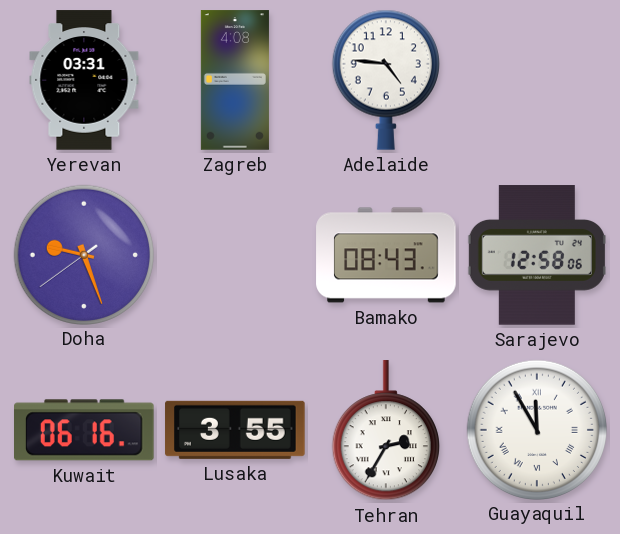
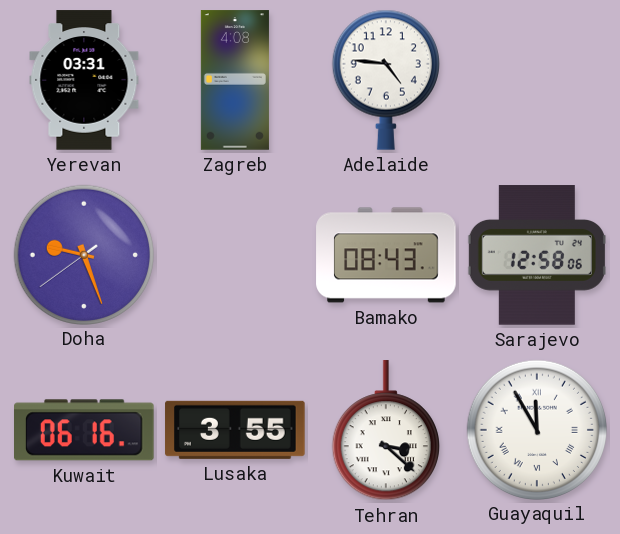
Tehran: 2:35 -> 3:22 (386, 431)
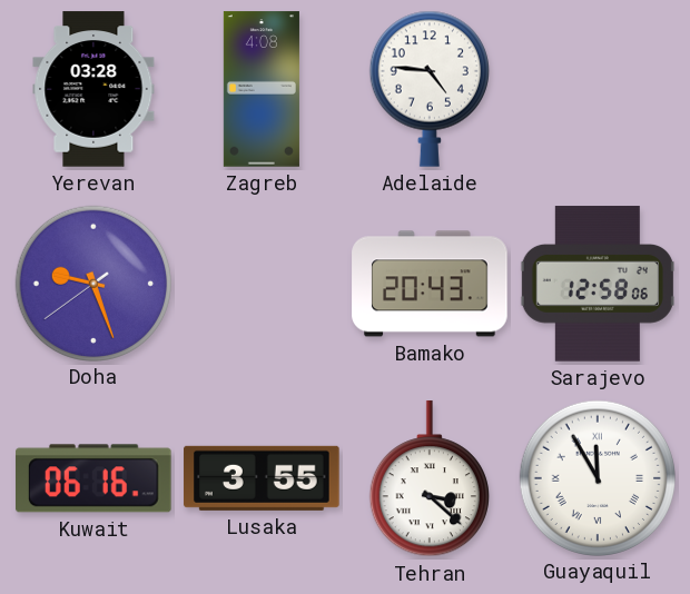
Yerevan: 03:31 -> 03:28 (93, 89)
Bamako: 08:43 -> 20:43 (430, 284)
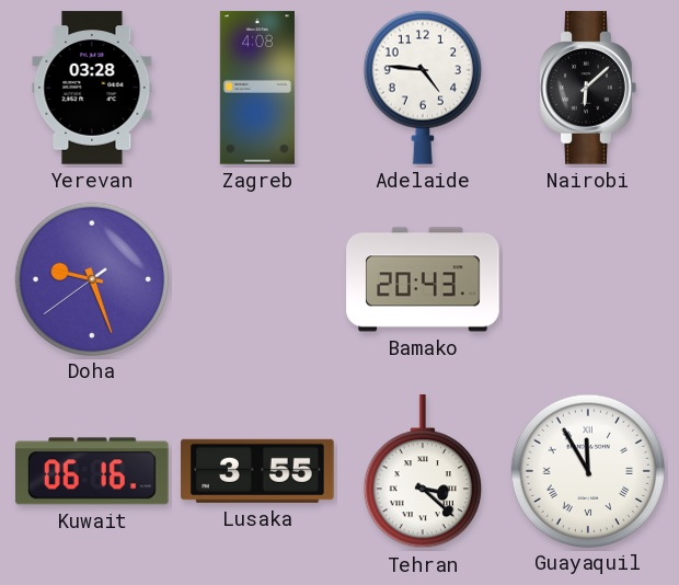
Nairobi: none -> 6:08 (588, 88)
Sarajevo: 12:58 -> none (598, 284)
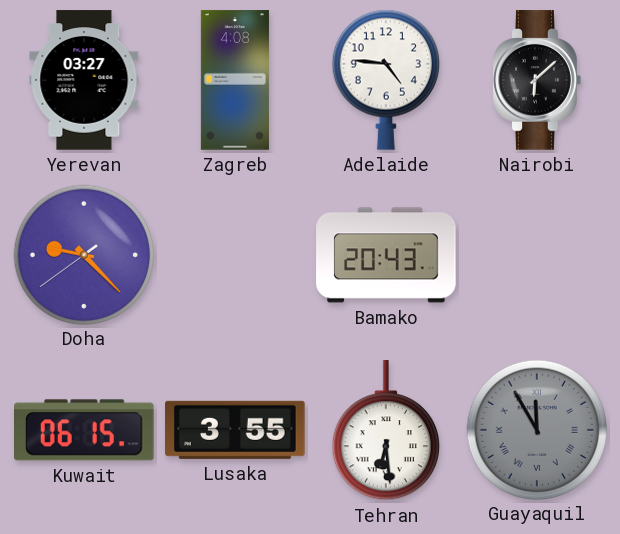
Yerevan: 03:28 -> 03:27 (84, 80)
Doha: 9:26 -> 9:22 (83, 254)
Kuwait: 06:16 -> 06:15 (85, 430)
Tehran: 3:22 -> 6:29 (386, 431)
Guayaquil dial: white -> grey (536, 429)
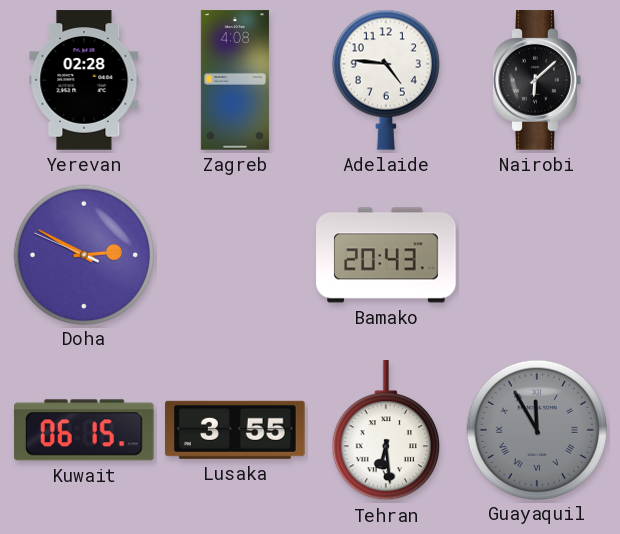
Yerevan: 03:27 -> 02:28 (84, 80)
Doha: 9:22 -> 2:49 (83, 254)
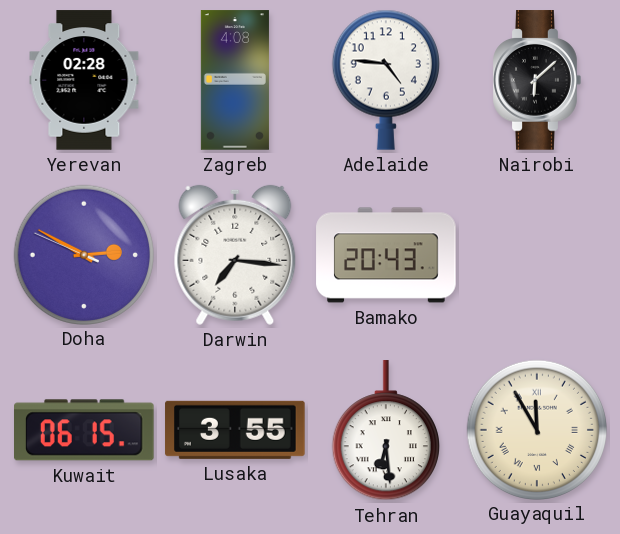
Darwin: none -> 7:16 (235, 255)
Guayaquil dial: grey -> cream (536, 429)
